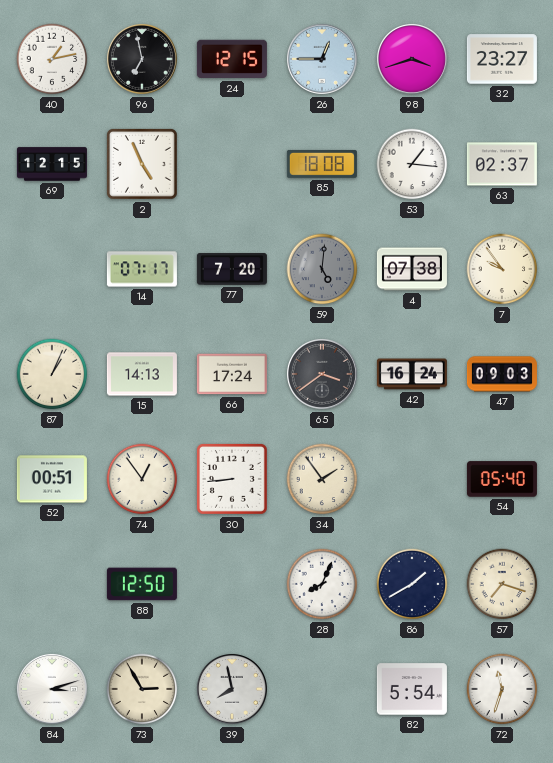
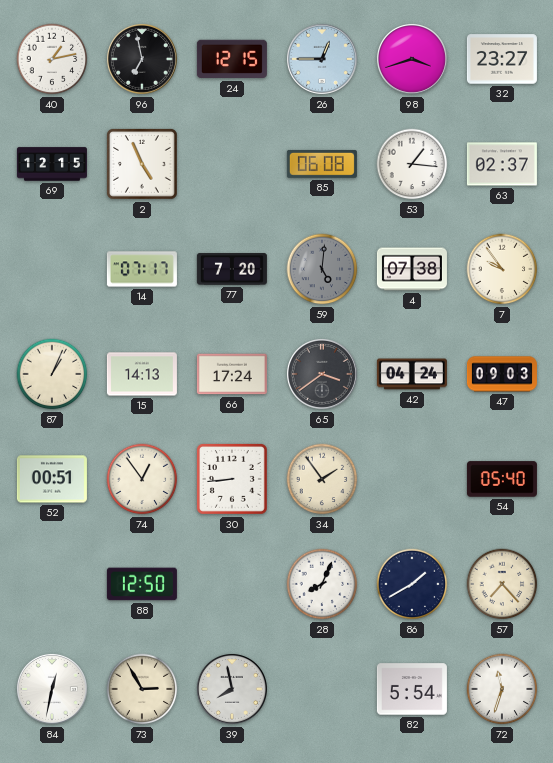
85: 18:08 -> 06:08 (322, 164)
42: 16:24 -> 04:24 (412, 374)
57: 7:18 -> 7:23 (502, 584)
84: 3:12 -> 12:32 (52, 689)
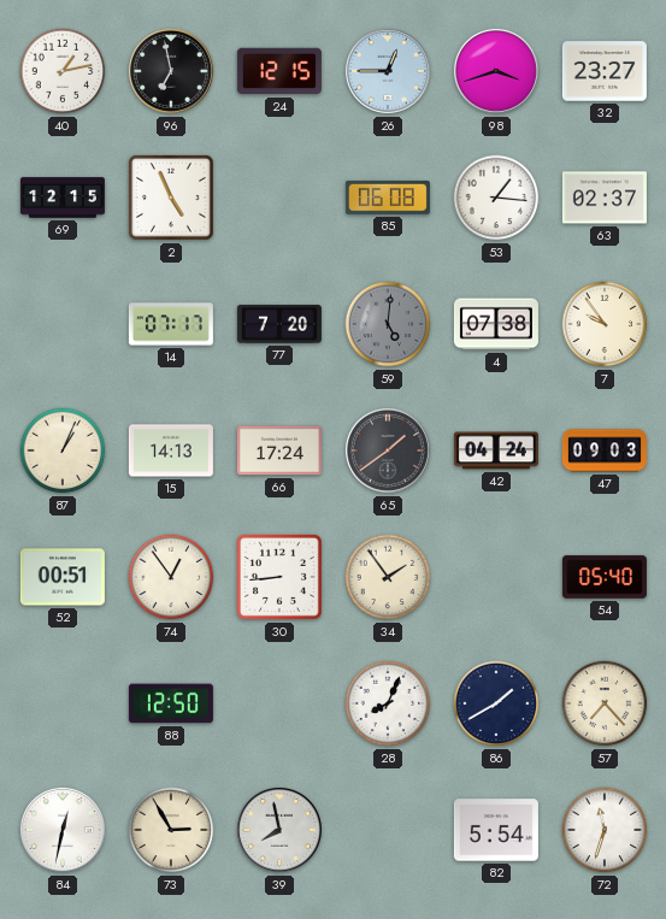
65: 3:39 -> 1:39 (388, 450)
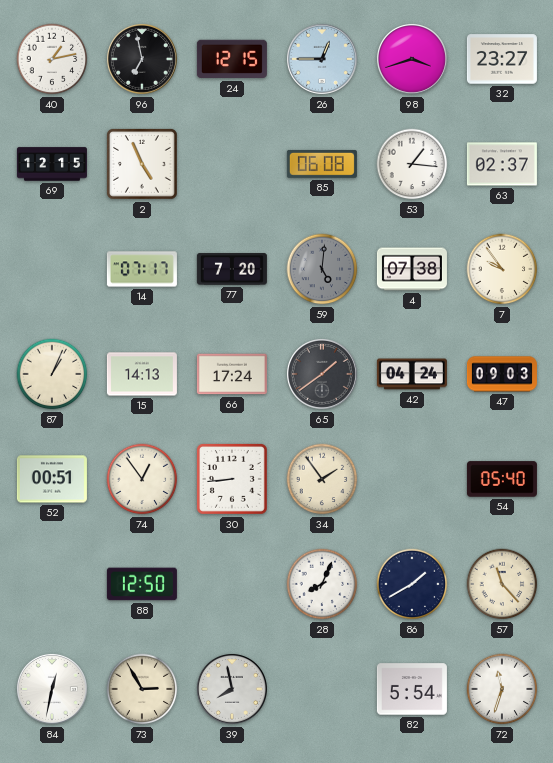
57: 7:23 -> 11:23 (502, 584)
